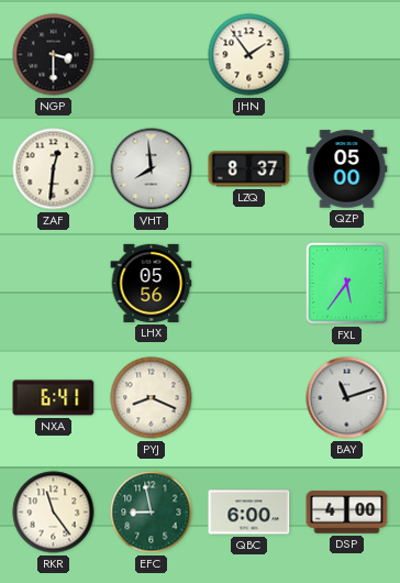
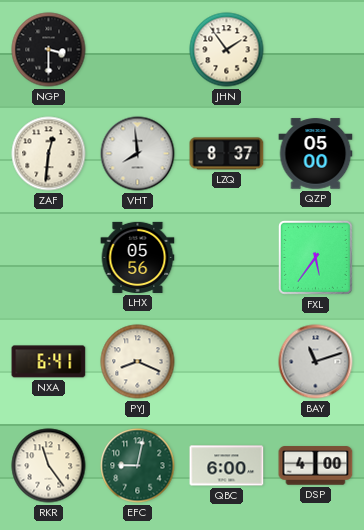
EFC: 8:58 -> 9:02 (138, 466)
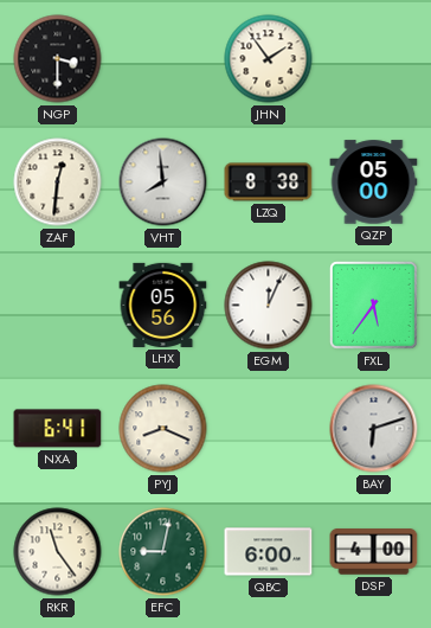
LZQ: 8:37 -> 8:38 (269, 182)
EGM: none -> 12:04 (269, 306)
BAY: 11:12 -> 6:12 (374, 429)
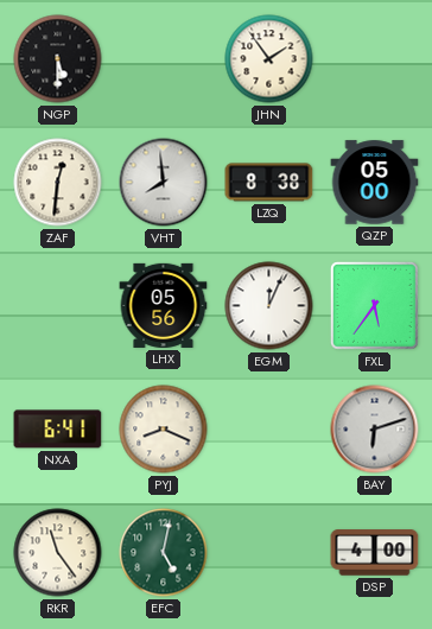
NGP: 3:30 -> 5:30 (58, 59)
EFC: 9:02 -> 5:02 (164, 553)
QBC: 6:00 -> none (269, 552)
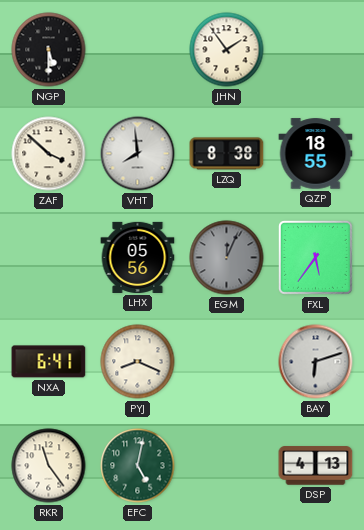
ZAF: 12:31 -> 3:52 (49, 154)
QZP: 05:00 -> 18:55 (316, 154)
EGM dial: white -> grey (227, 258)
DSP: 4:00 -> 4:13 (316, 466)
